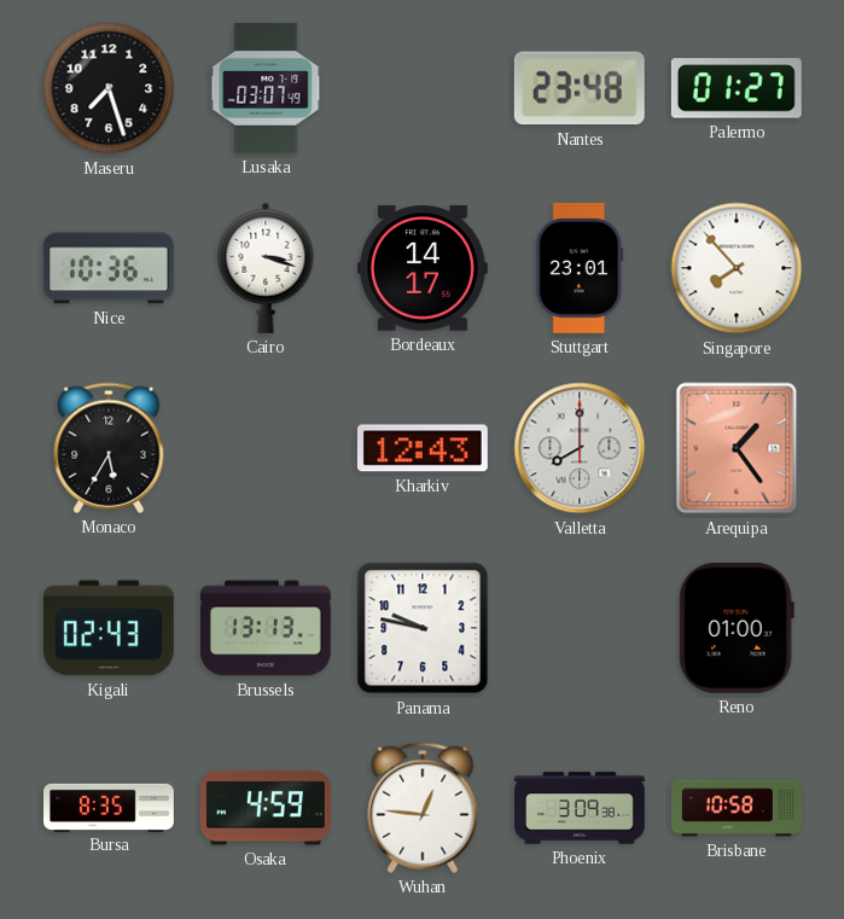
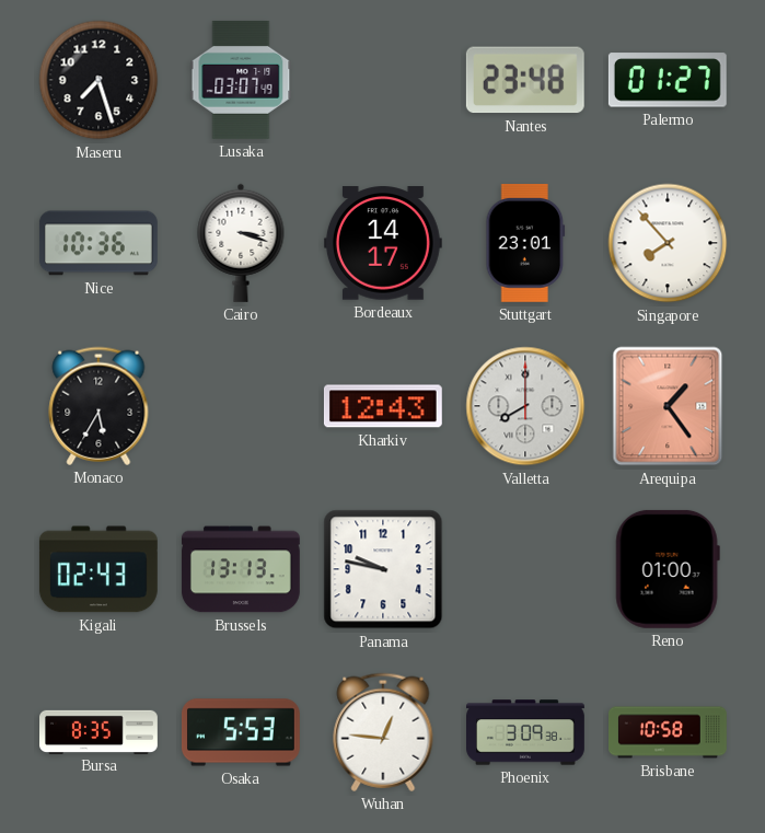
Osaka: 4:59 -> 5:53 (241, 732)
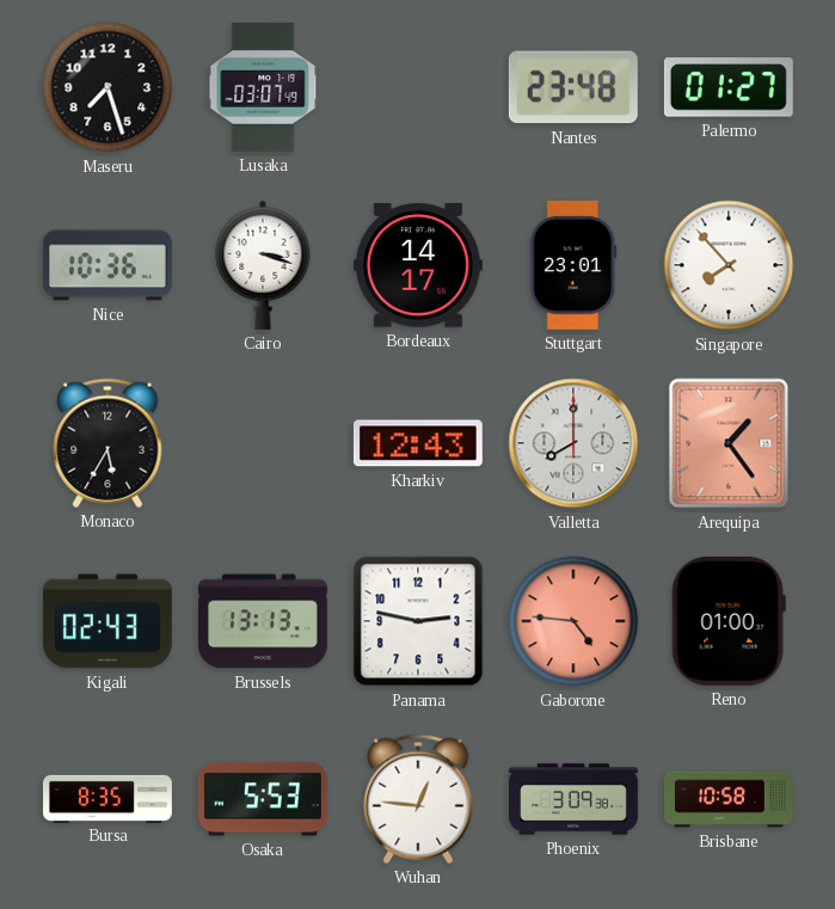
Panama: 9:47 -> 2:47 (418, 621)
Gaborone: none -> 4:46 (573, 621)
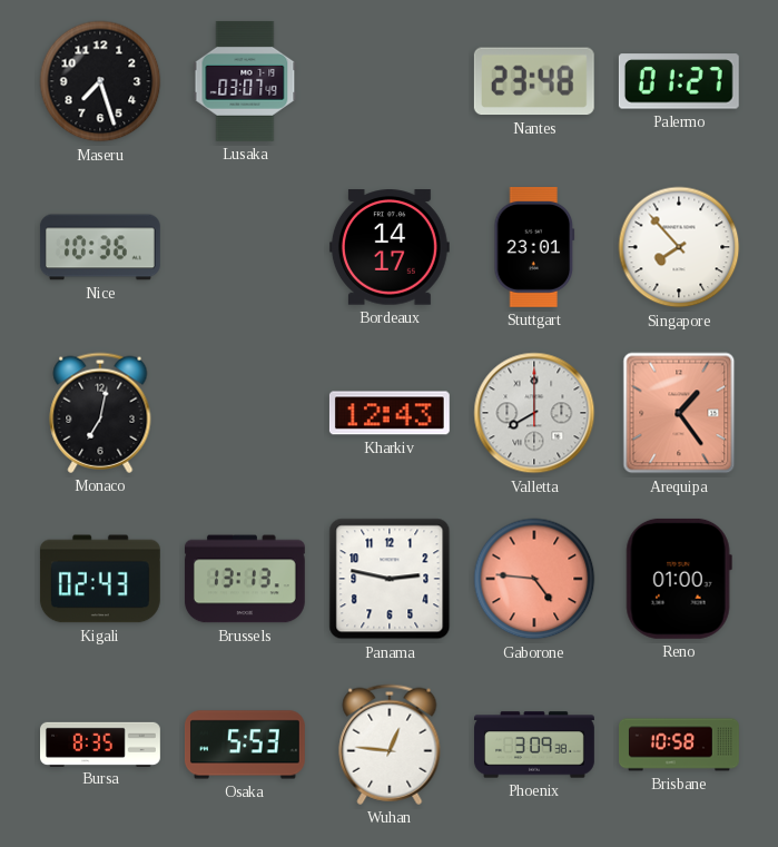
Cairo: 3:18 -> none (263, 265)
Monaco: 5:35 -> 7:02 (100, 413)
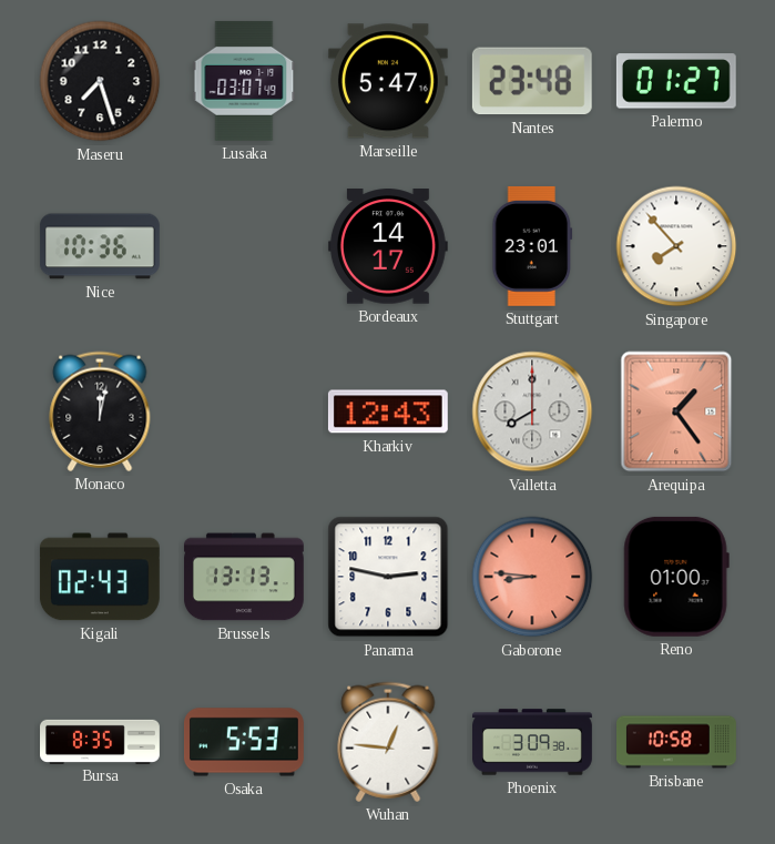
Marseille: none -> 5:47 (388, 81)
Monaco: 7:02 -> 12:02 (100, 411)
Gaborone: 4:46 -> 8:46 (532, 577)
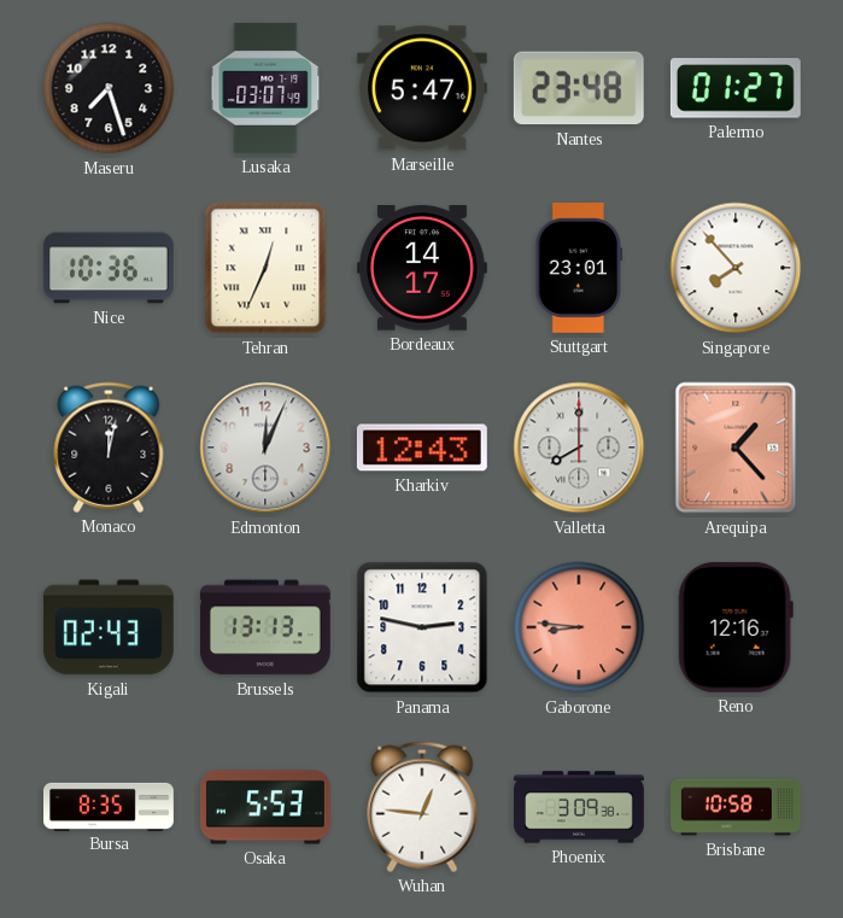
Tehran: none -> 12:34 (265, 268)
Edmonton: none -> 12:04 (265, 448)
Arequipa: 1:24 -> 1:23 (736, 448)
Reno: 01:00 -> 12:16 (736, 627)
